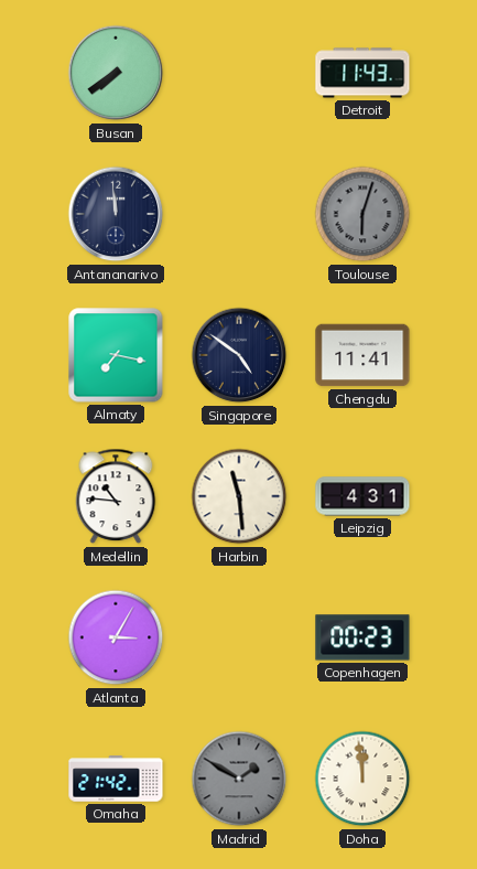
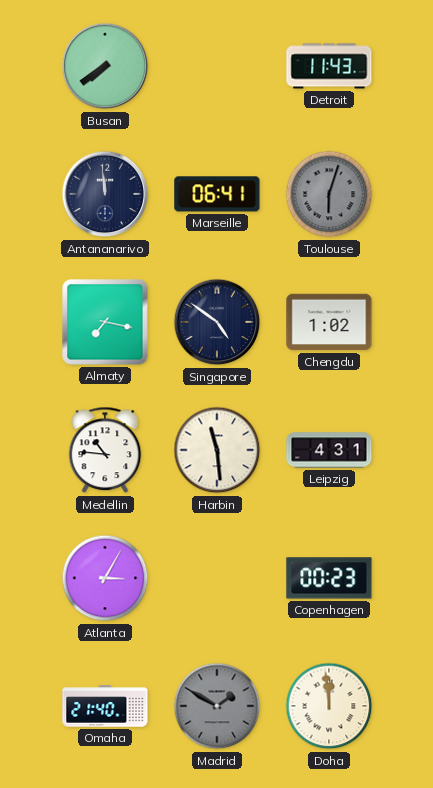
Marseille: none -> 06:41 (217, 194)
Chengdu: 11:41 -> 1:02 (329, 322)
Omaha: 21:42 -> 21:40 (105, 706)
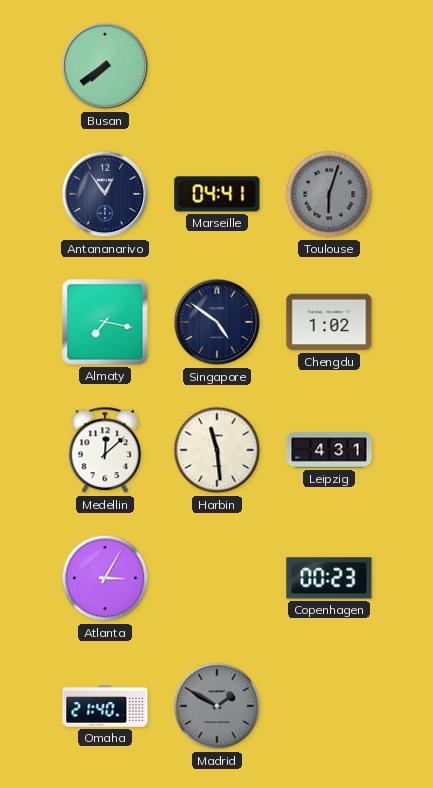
Detroit: 11:43 -> none (329, 66)
Antananarivo: 11:59 -> 12:54 (105, 194)
Marseille: 06:41 -> 04:41 (217, 194)
Medellin: 10:46 -> 12:08 (105, 450)
Doha: 11:59 -> none (329, 706)
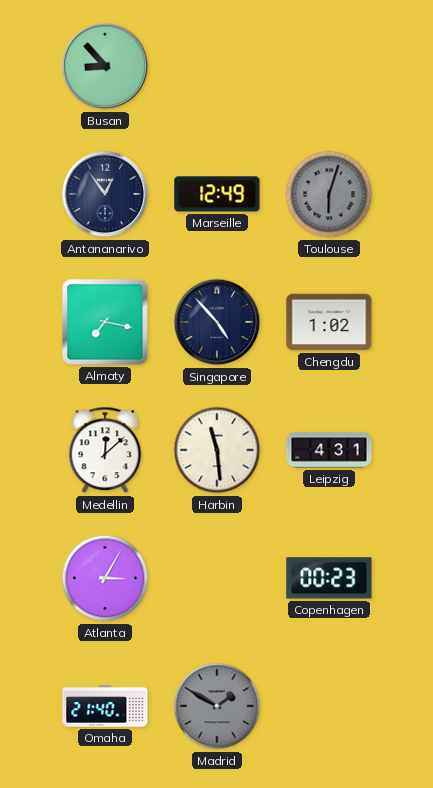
Busan: 7:39 -> 8:53 (105, 66)
Marseille: 04:41 -> 12:49 (217, 194)
Singapore: 4:51 -> 4:53 (217, 322)
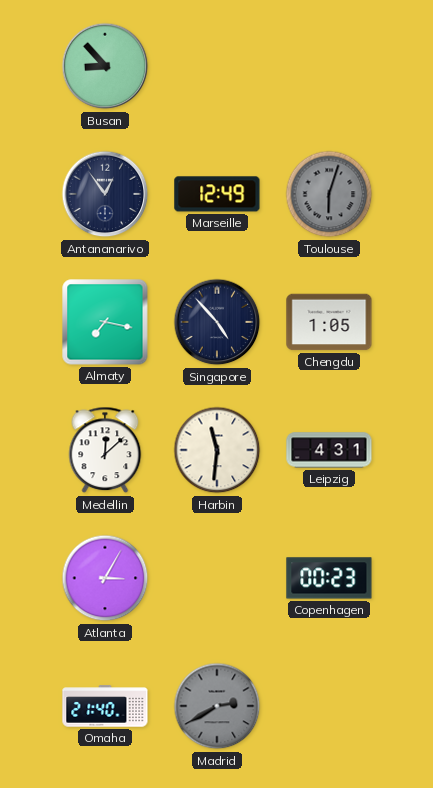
Chengdu: 1:02 -> 1:05 (329, 322)
Harbin: 11:29 -> 11:31 (217, 450)
Madrid: 1:50 -> 2:40 (217, 706)
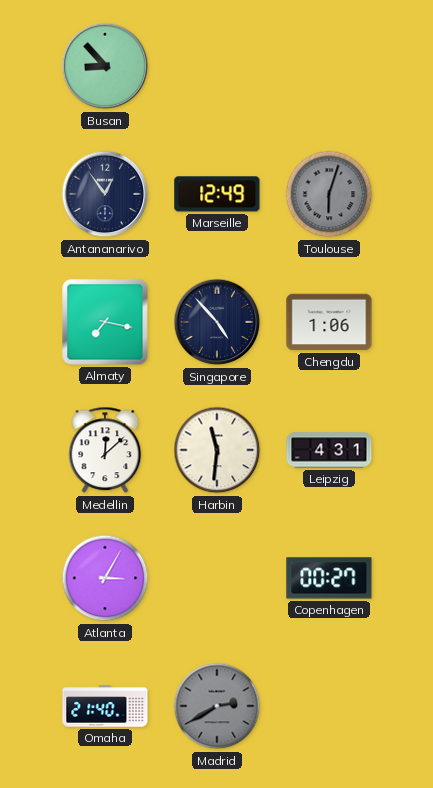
Chengdu: 1:05 -> 1:06 (329, 322)
Copenhagen: 00:23 -> 00:27 (329, 578)
